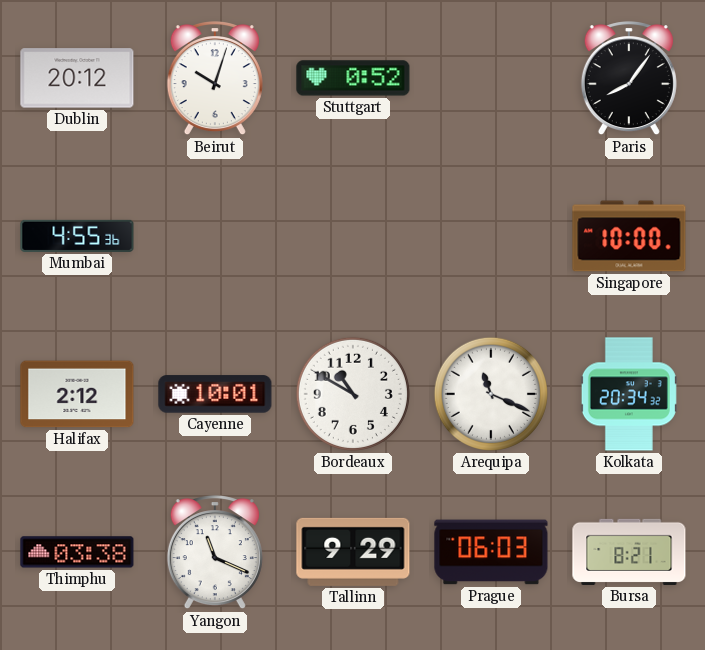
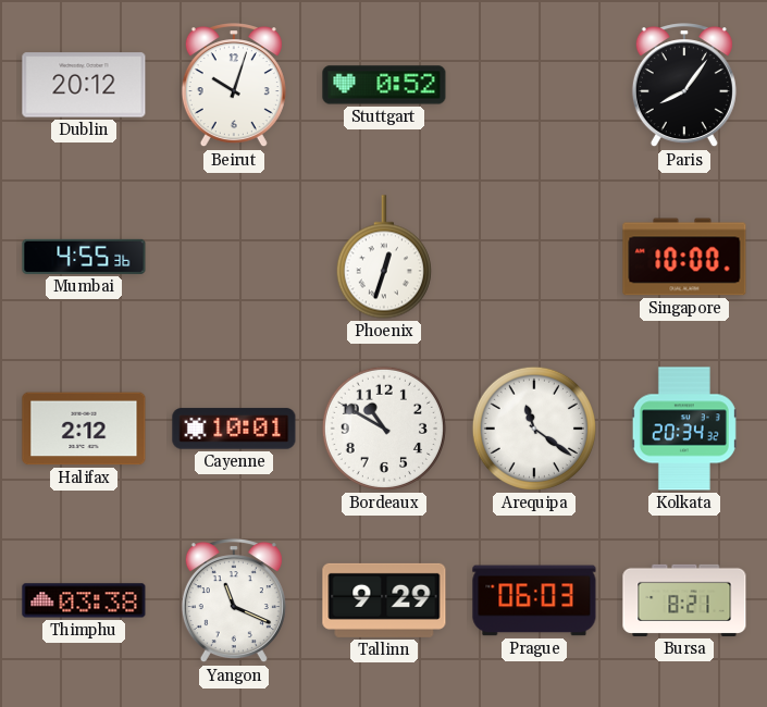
Phoenix: none -> 12:33 (384, 257)
Arequipa: 11:19 -> 11:21 (534, 429)
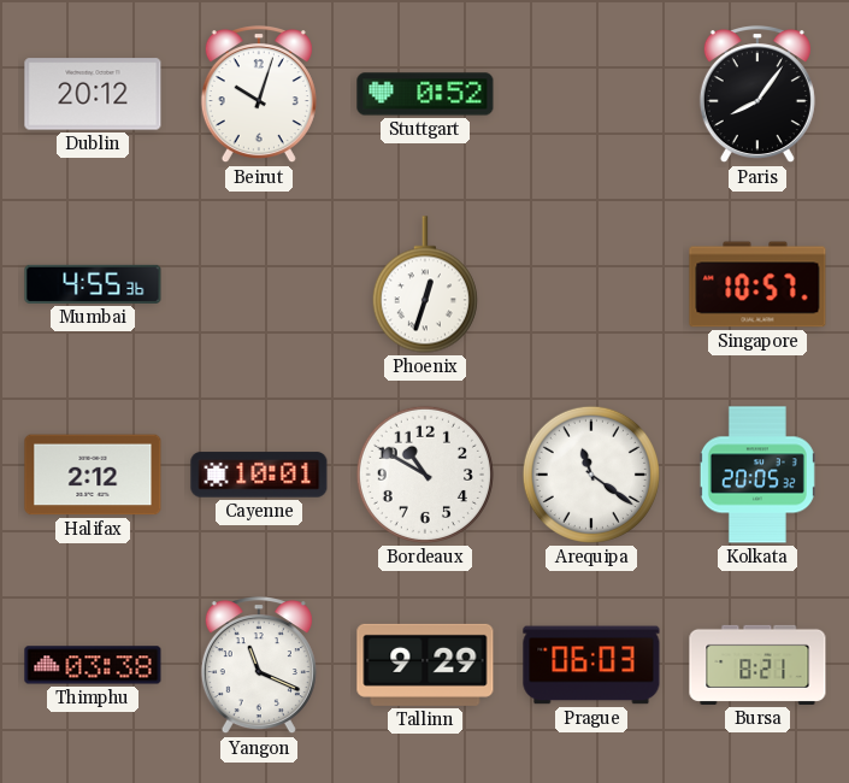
Singapore: 10:00 -> 10:57 (757, 284)
Kolkata: 20:34 -> 20:05 (757, 475)
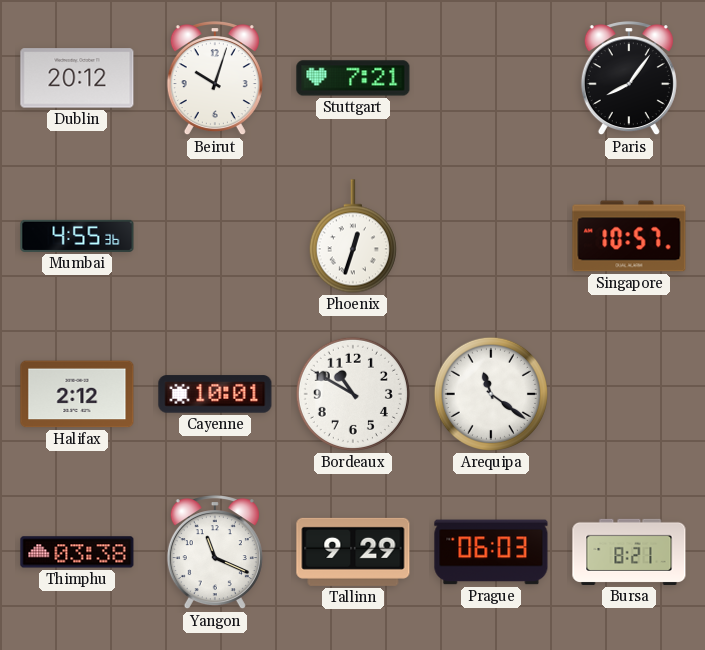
Stuttgart: 0:52 -> 7:21 (353, 78)
Kolkata: 20:05 -> none (757, 475)
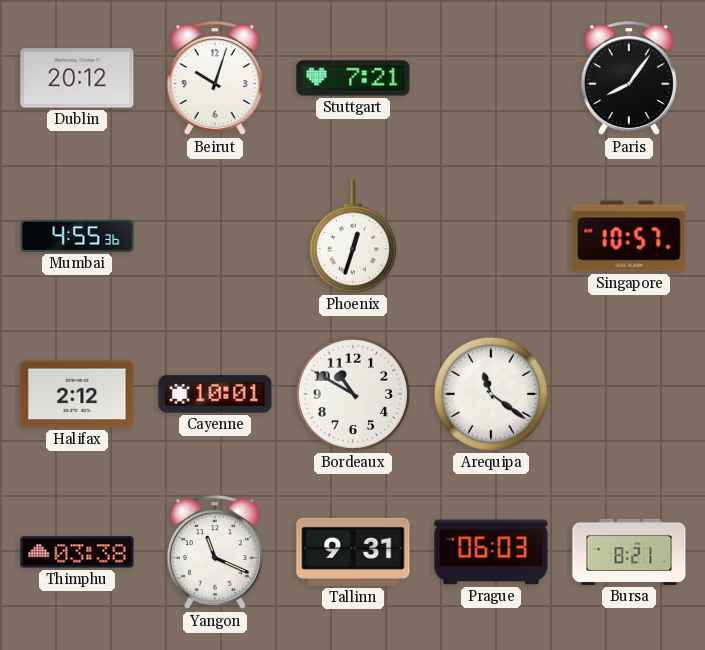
Tallinn: 9:29 -> 9:31 (353, 552)
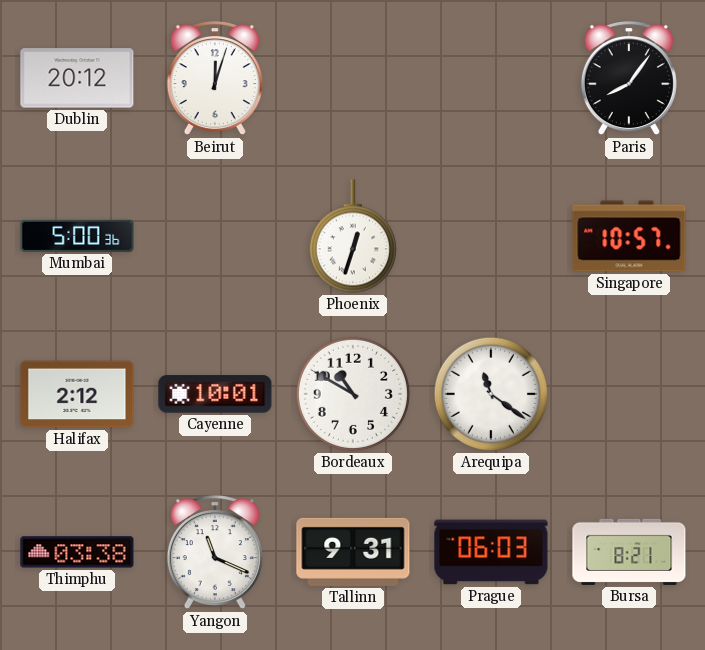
Beirut: 10:03 -> 12:03 (215, 79)
Stuttgart: 7:21 -> none (353, 78)
Mumbai: 4:55 -> 5:00 (77, 236)
